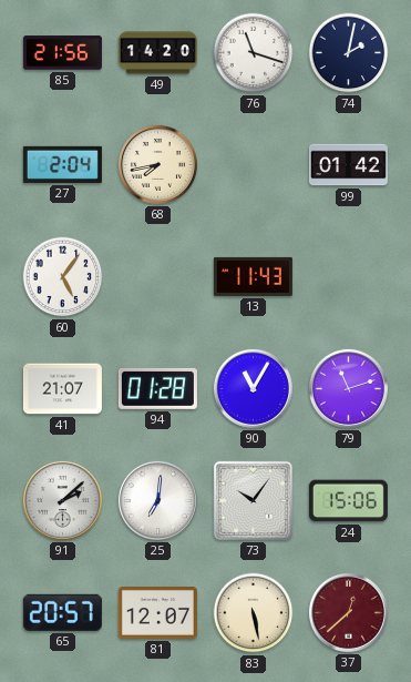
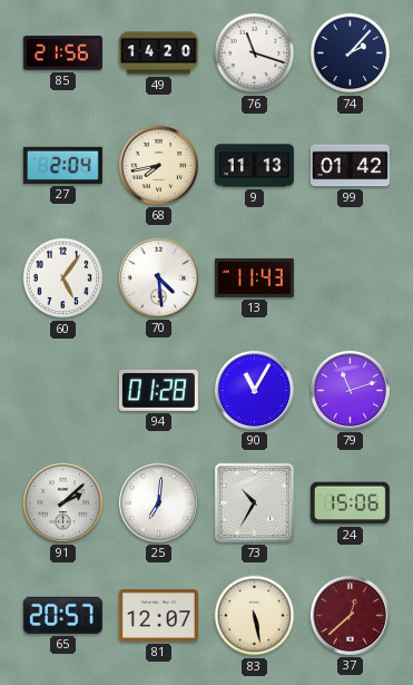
74: 2:02 -> 2:07 (351, 53)
9: none -> 11:13 (254, 166)
70: none -> 4:29 (158, 277)
41: 21:07 -> none (62, 389)
73: 10:06 -> 10:35 (254, 502)
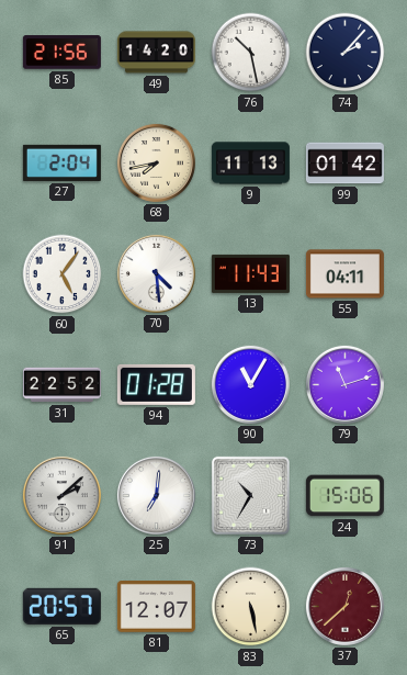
76: 11:18 -> 10:28 (251, 53)
55: none -> 04:11 (344, 274)
31: none -> 22:52 (61, 385)
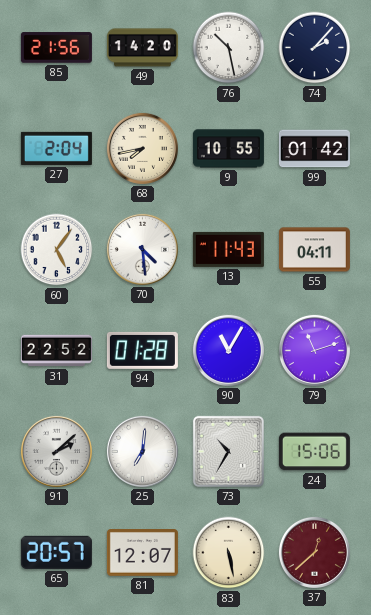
9: 11:13 -> 10:55 (228, 149)
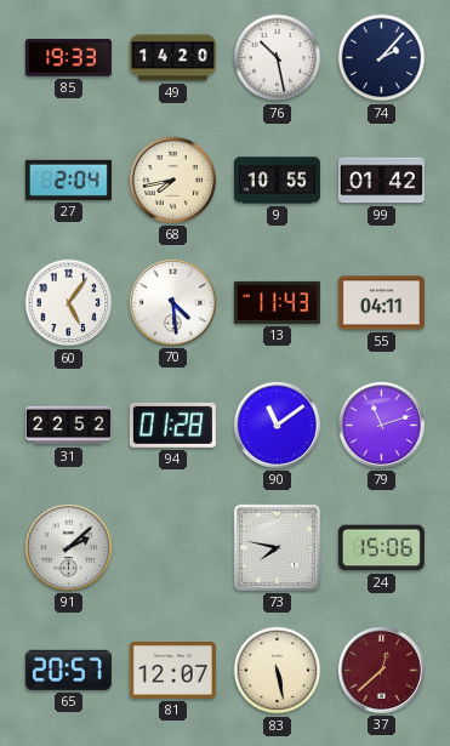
85: 21:56 -> 19:33 (68, 58)
90: 11:05 -> 11:09 (277, 425)
25: 7:01 -> none (142, 451)
73: 10:35 -> 7:47 (277, 547)
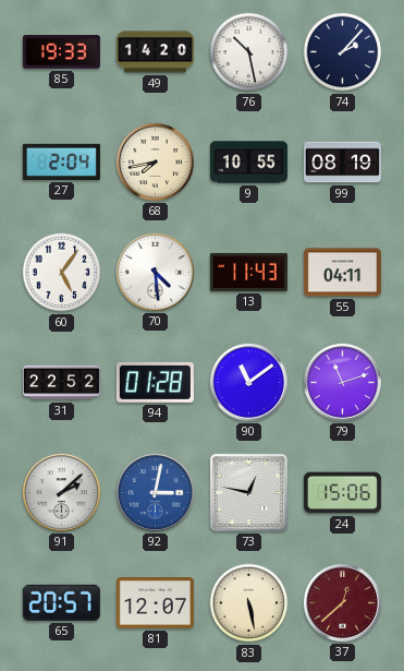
99: 01:42 -> 08:19 (342, 163)
92: none -> 3:02 (155, 492)
73: 7:47 -> 12:47 (248, 492)
